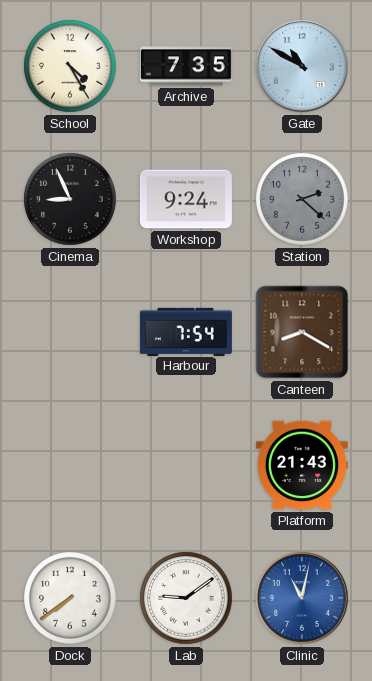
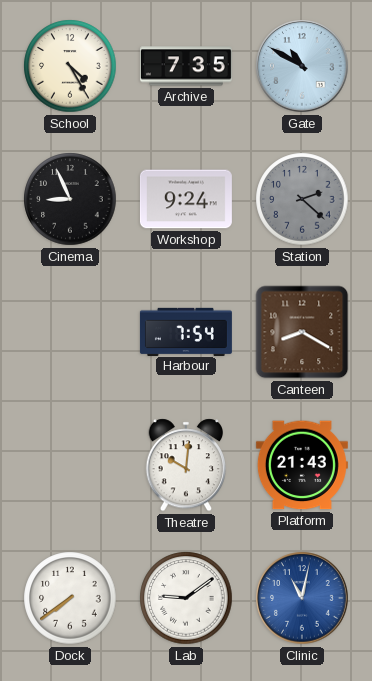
Theatre: none -> 10:01 (186, 465)
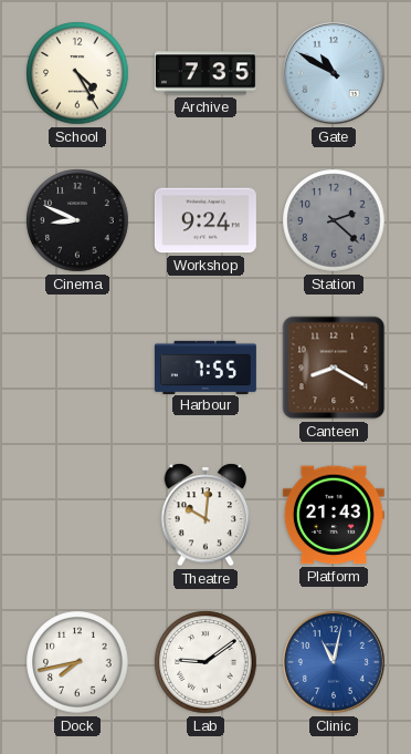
Cinema: 8:56 -> 8:49 (77, 220)
Harbour: 7:54 -> 7:55 (205, 366)
Dock: 7:39 -> 7:43 (77, 662)
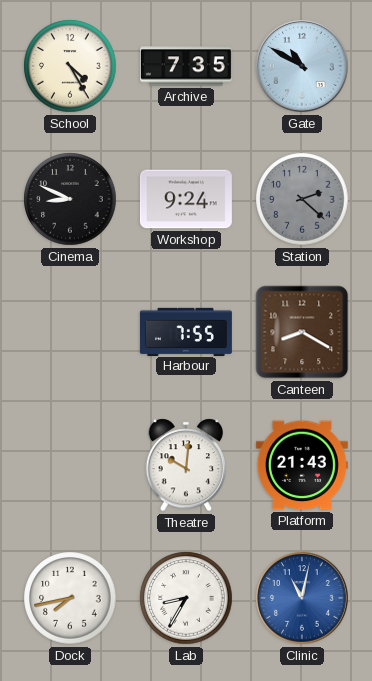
Lab: 9:09 -> 8:35 (186, 598)
